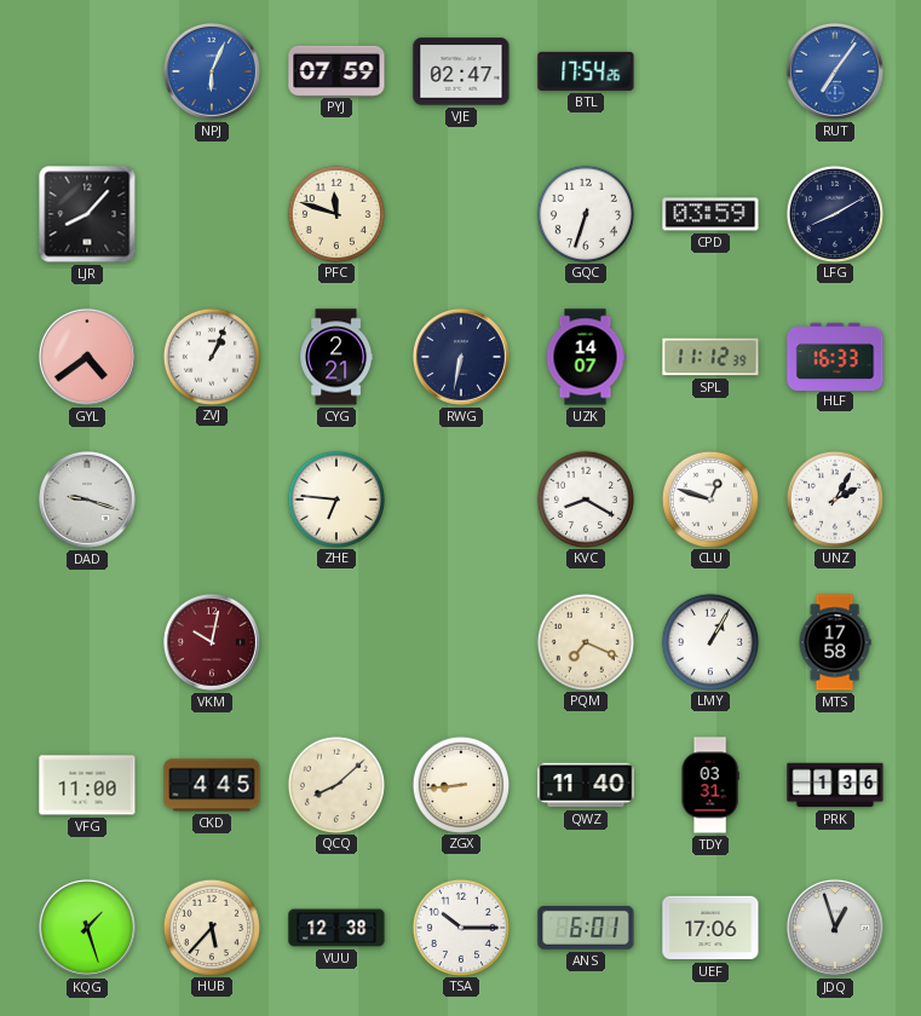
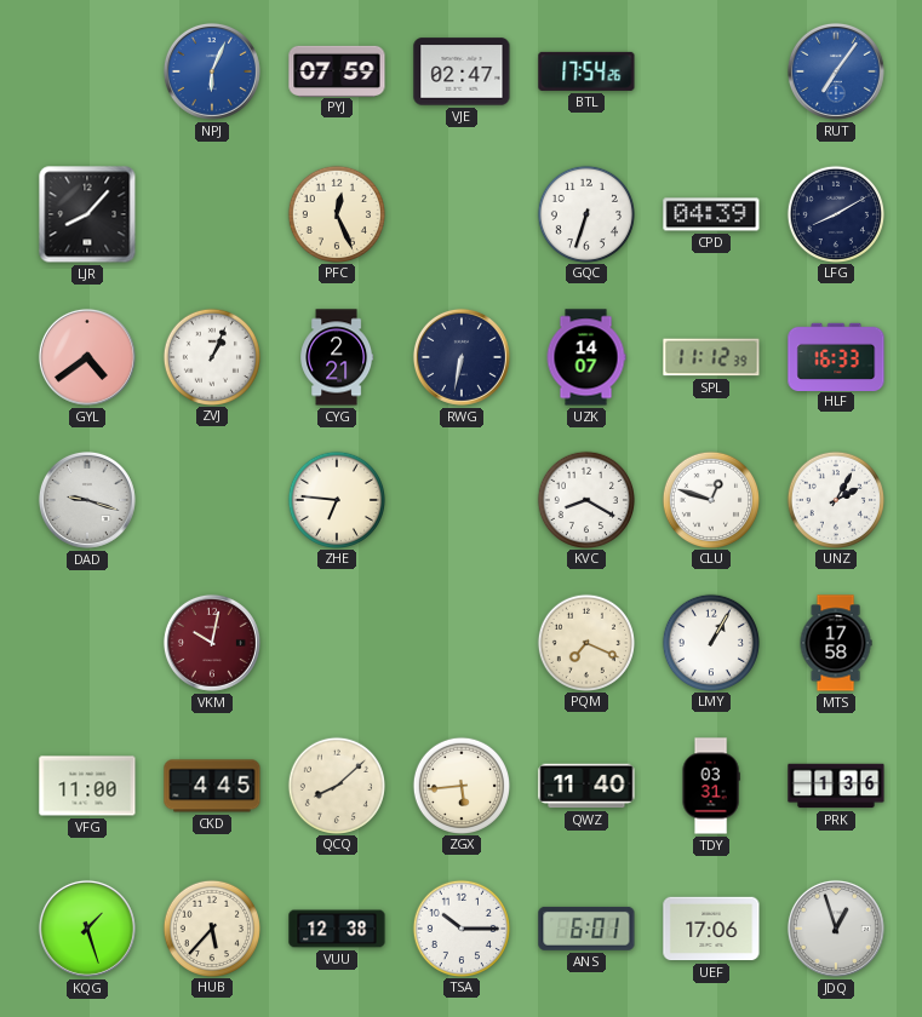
PFC: 11:48 -> 12:26 (336, 213)
CPD: 03:59 -> 04:39 (711, 214)
ZGX: 8:44 -> 5:44 (460, 785)
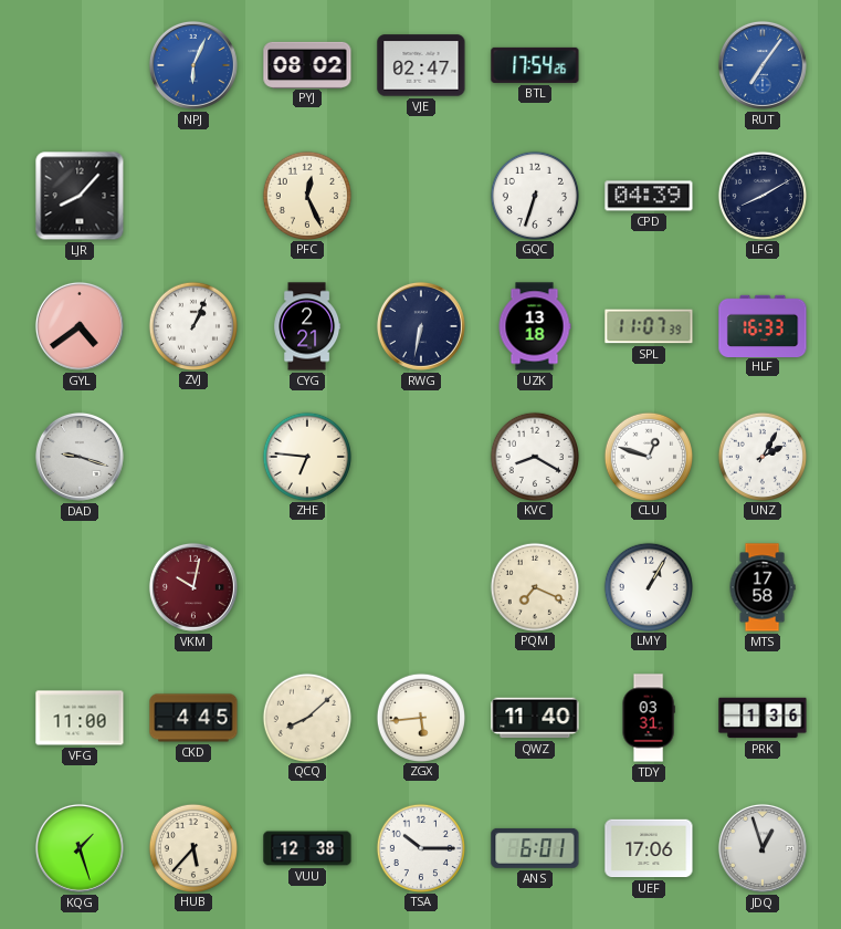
PYJ: 07:59 -> 08:02 (307, 64)
UZK: 14:07 -> 13:18 (535, 326)
SPL: 11:12 -> 11:07 (649, 326)
